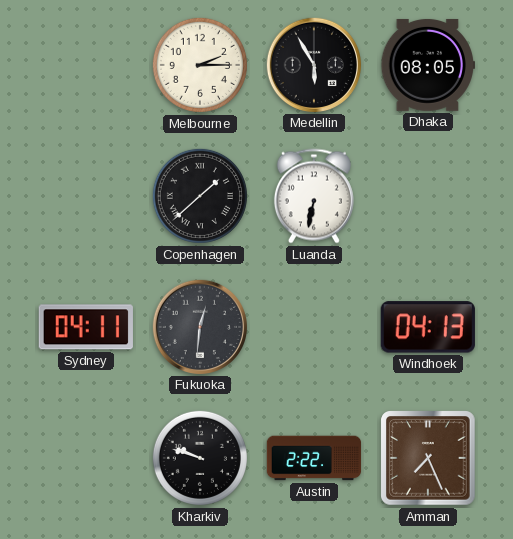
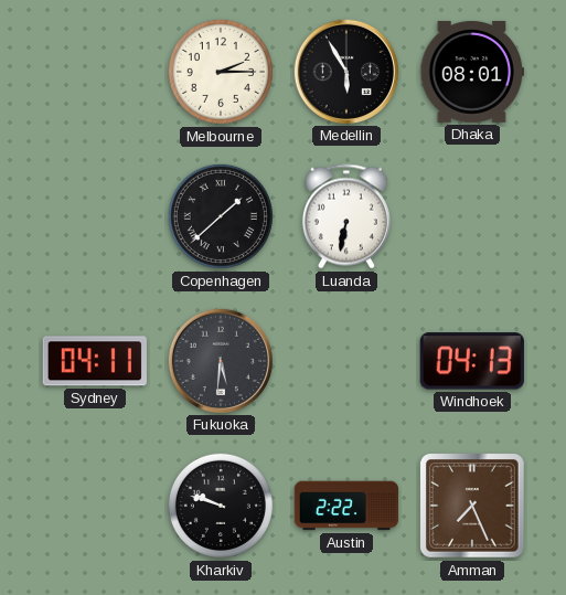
Dhaka: 08:05 -> 08:01 (471, 72)
Fukuoka: 12:31 -> 5:31 (220, 360)
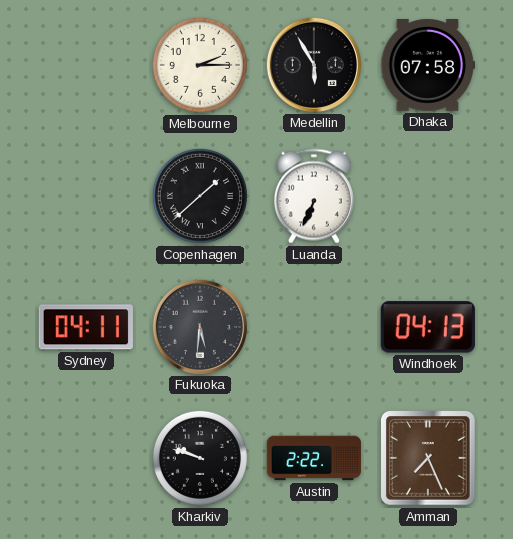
Dhaka: 08:01 -> 07:58 (427, 65)
Luanda: 6:32 -> 6:34 (314, 196)
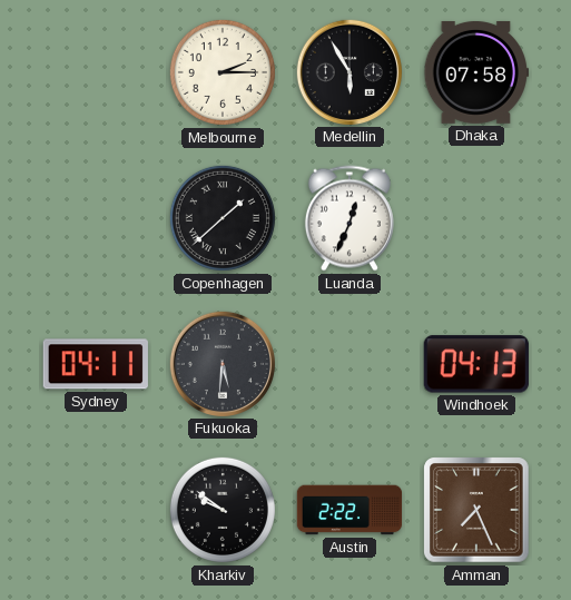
Luanda: 6:34 -> 12:34 (350, 218)
Kharkiv: 9:48 -> 9:51 (223, 510)
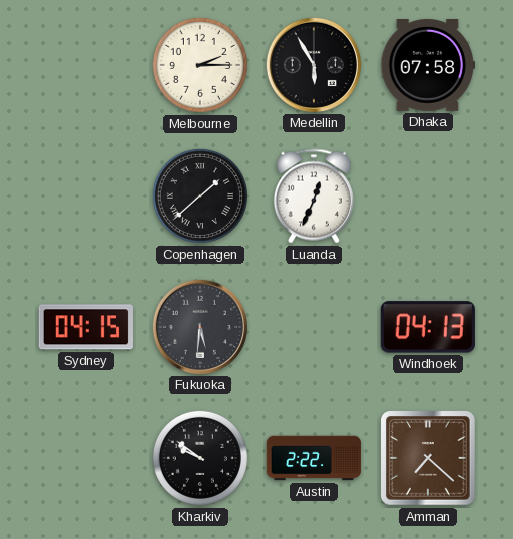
Sydney: 04:11 -> 04:15 (86, 327)
Amman: 7:26 -> 7:22 (428, 458)
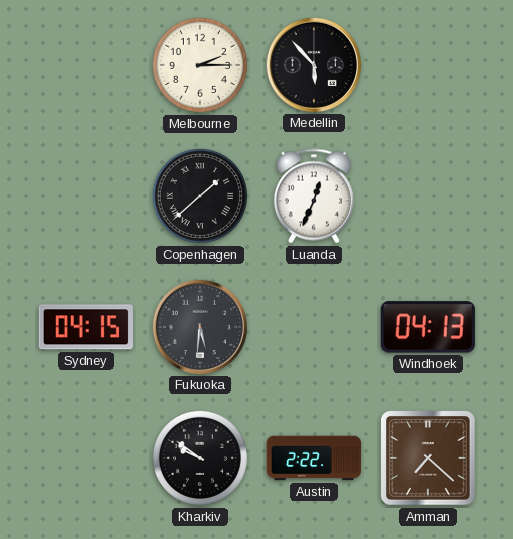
Medellin: 5:55 -> 5:53 (313, 64)
Dhaka: 07:58 -> none (427, 65)
